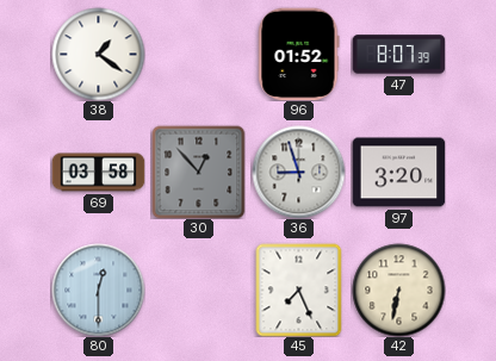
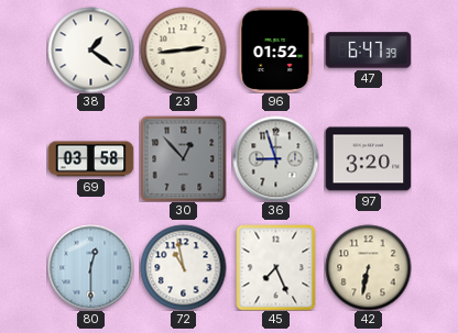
23: none -> 2:44 (183, 49)
47: 8:07 -> 6:47 (368, 51)
72: none -> 10:58 (183, 267)
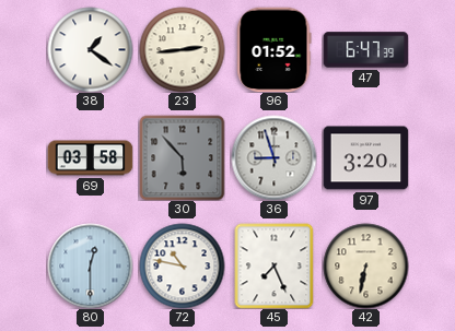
30: 12:53 -> 5:53 (182, 157)
72: 10:58 -> 10:47 (182, 265)
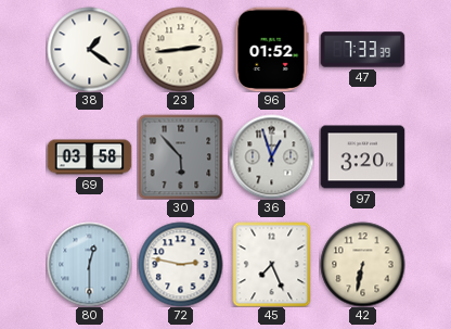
47: 6:47 -> 7:33 (362, 50)
36: 8:57 -> 12:57 (271, 156)
72: 10:47 -> 2:47 (180, 264)
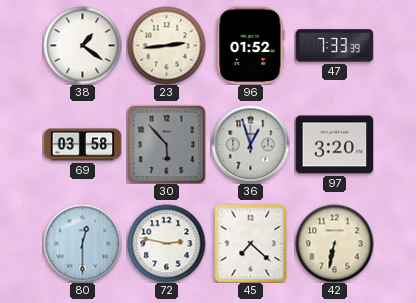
45: 7:26 -> 7:22 (251, 243)
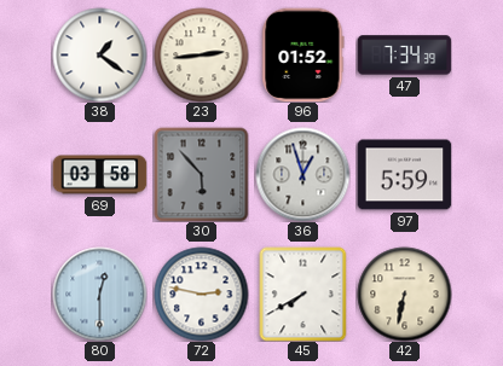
47: 7:33 -> 7:34 (404, 56)
97: 3:20 -> 5:59 (404, 175)
45: 7:22 -> 7:40 (303, 294)
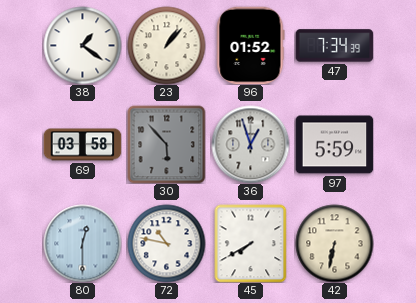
23: 2:44 -> 1:07 (166, 45)
72: 2:47 -> 10:47 (166, 243)
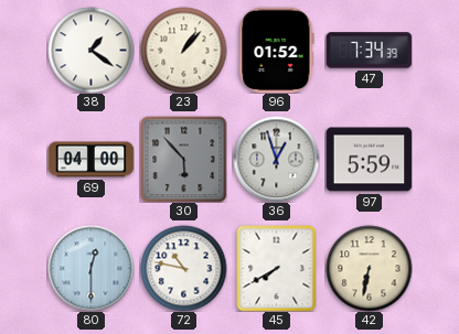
69: 03:58 -> 04:00 (90, 160)
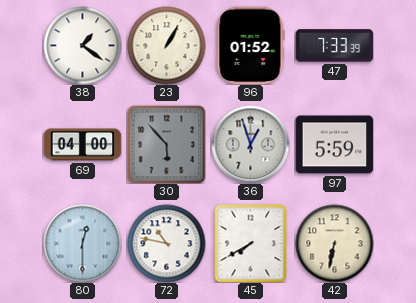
23: 1:07 -> 1:05 (166, 45)
47: 7:34 -> 7:33 (334, 46)
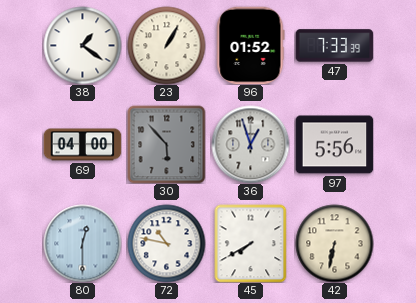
97: 5:59 -> 5:56 (334, 145)
